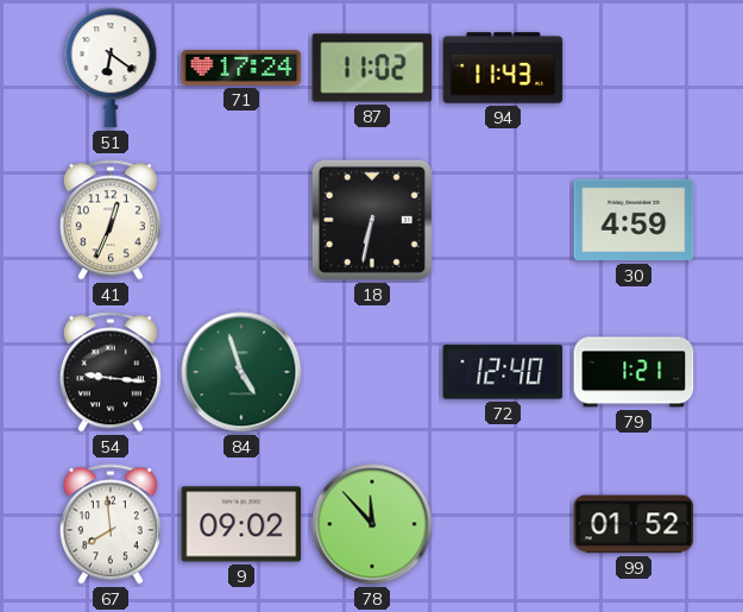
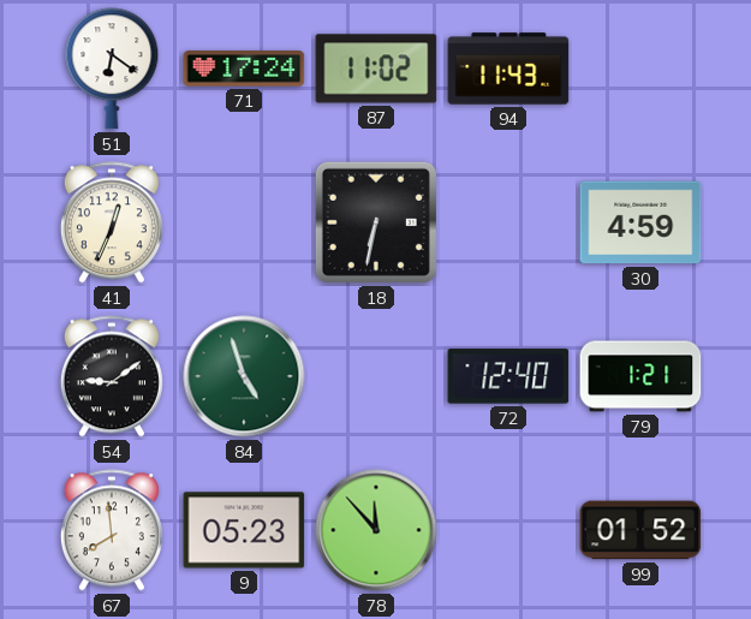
54: 9:16 -> 9:09 (112, 376)
9: 09:02 -> 05:23 (244, 530)
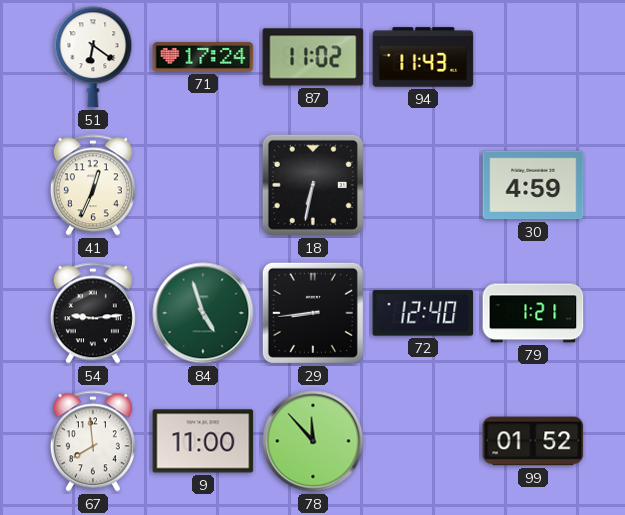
54: 9:09 -> 9:14 (93, 313)
29: none -> 8:44 (313, 313)
9: 05:23 -> 11:00 (203, 441)
